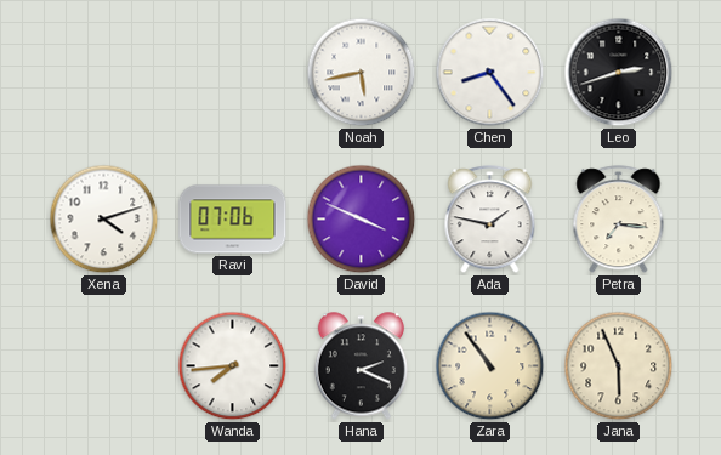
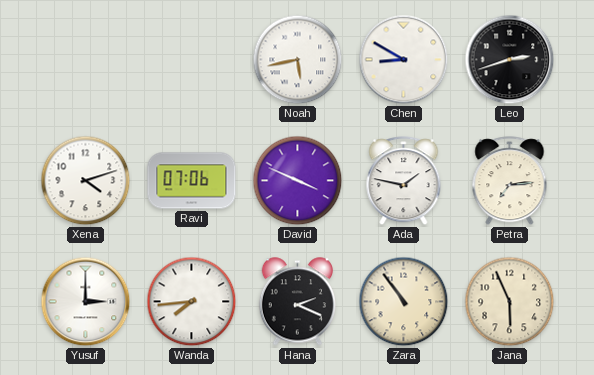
Chen: 8:24 -> 8:50 (404, 60)
Petra: 7:16 -> 7:14 (510, 181)
Yusuf: none -> 3:00 (86, 302)
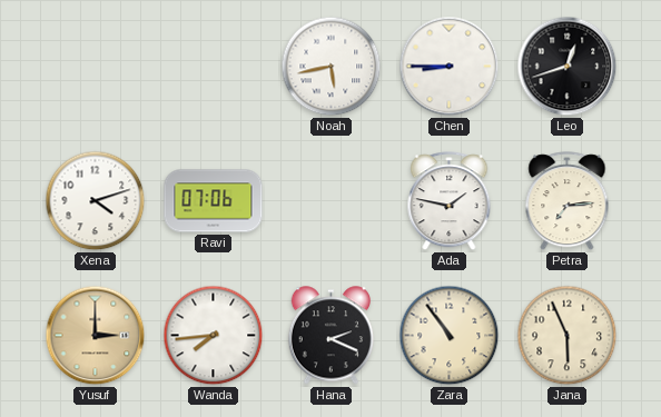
Chen: 8:50 -> 8:45 (450, 67)
Leo: 2:42 -> 12:42 (568, 67)
David: 3:49 -> none (298, 181)
Yusuf dial: white -> champagne (96, 336)
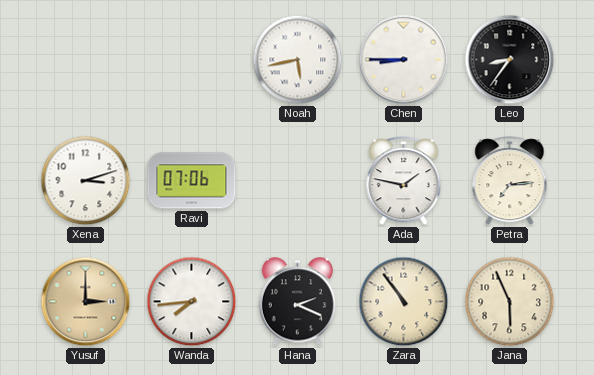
Leo: 12:42 -> 8:36 (510, 60)
Xena: 4:12 -> 3:12 (86, 181)
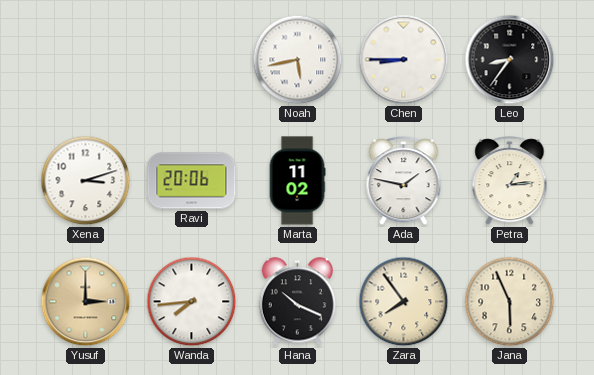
Ravi: 07:06 -> 20:06 (192, 181)
Marta: none -> 11:02 (297, 181)
Petra: 7:14 -> 1:14 (510, 181)
Hana: 2:19 -> 10:19 (297, 302)
Zara: 10:54 -> 7:54 (404, 302)
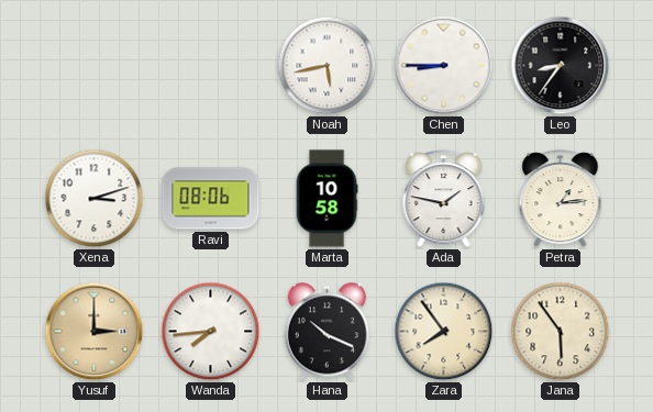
Ravi: 20:06 -> 08:06 (211, 199)
Marta: 11:02 -> 10:58 (326, 199)
Jana: 5:56 -> 5:54 (561, 332)
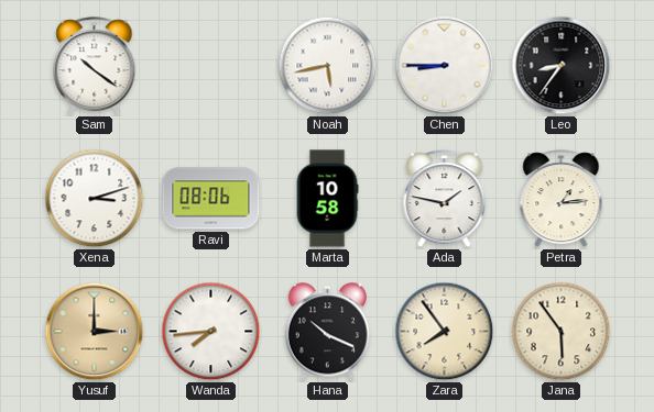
Sam: none -> 10:21 (95, 66)
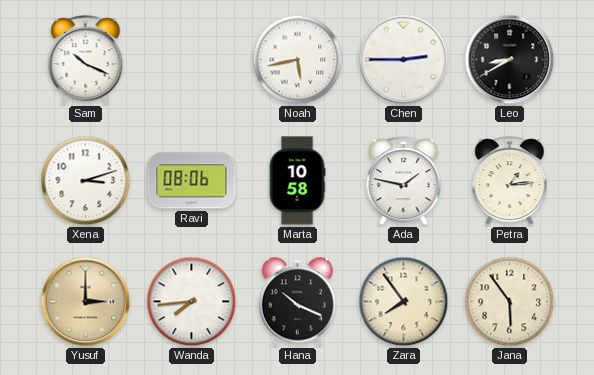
Sam: 10:21 -> 10:19 (86, 60)
Chen: 8:45 -> 2:45 (404, 60)
Leo: 8:36 -> 8:40 (510, 60)
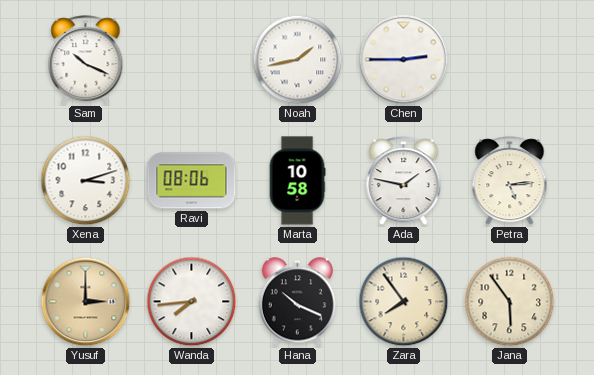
Noah: 5:43 -> 1:43 (298, 60)
Leo: 8:40 -> none (510, 60)
Petra: 1:14 -> 5:14 (510, 181)
